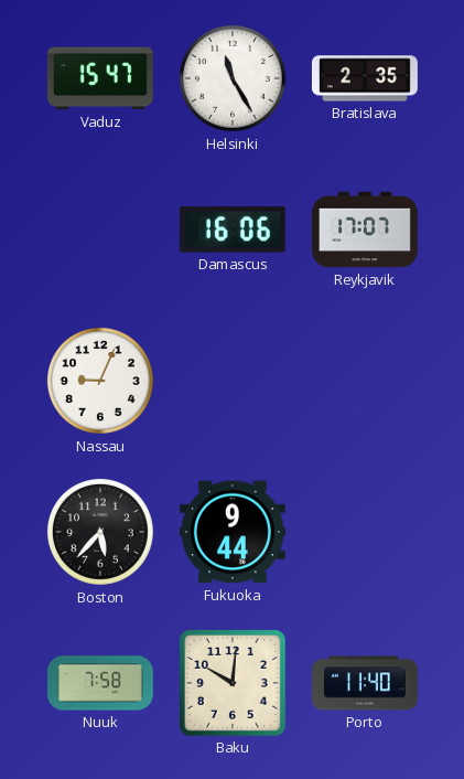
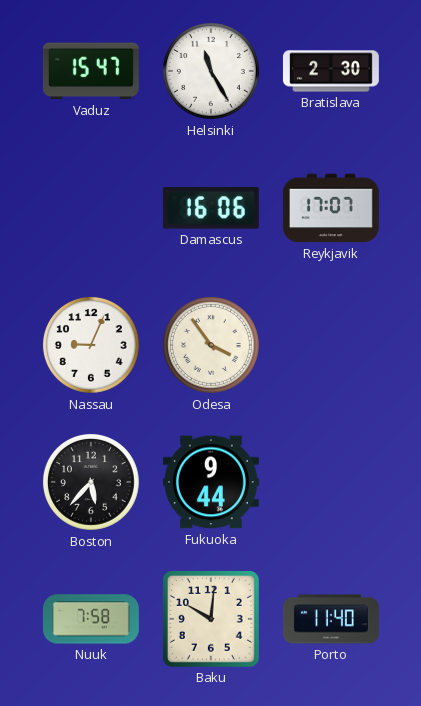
Bratislava: 2:35 -> 2:30 (331, 71)
Odesa: none -> 3:54 (211, 345)
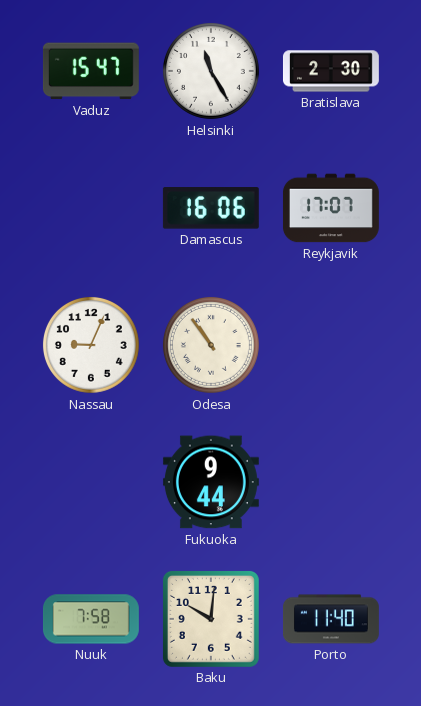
Odesa: 3:54 -> 10:54 (211, 345)
Boston: 5:37 -> none (91, 482)
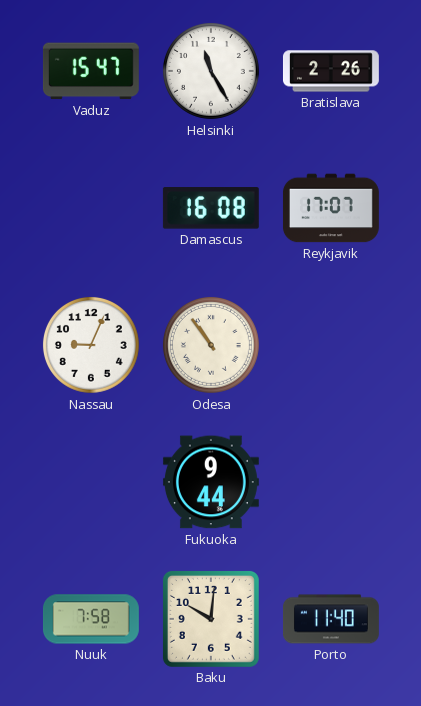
Bratislava: 2:30 -> 2:26 (331, 71)
Damascus: 16:06 -> 16:08 (211, 208)
